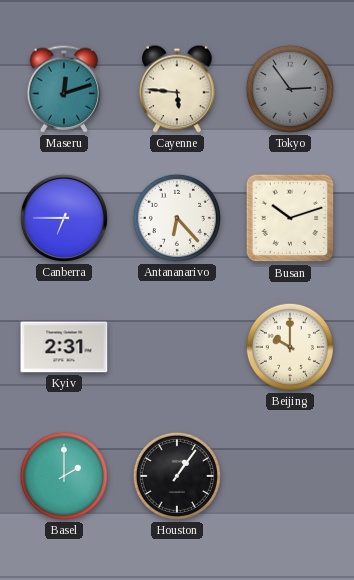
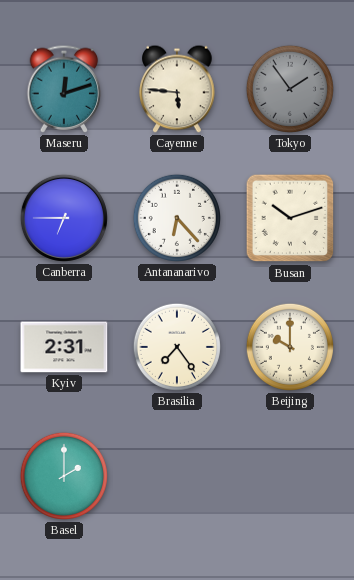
Tokyo: 2:54 -> 1:54 (290, 89)
Brasilia: none -> 7:24 (177, 347)
Houston: 1:06 -> none (177, 476)
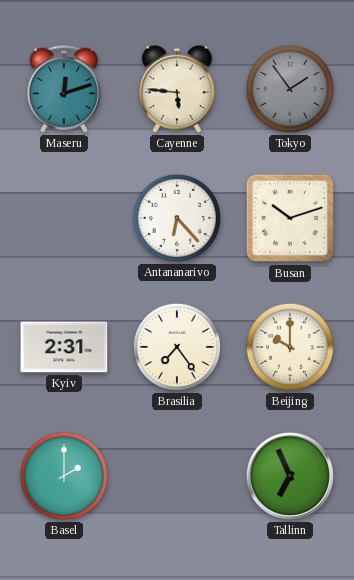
Canberra: 6:45 -> none (64, 218)
Tallinn: none -> 6:56 (290, 476)
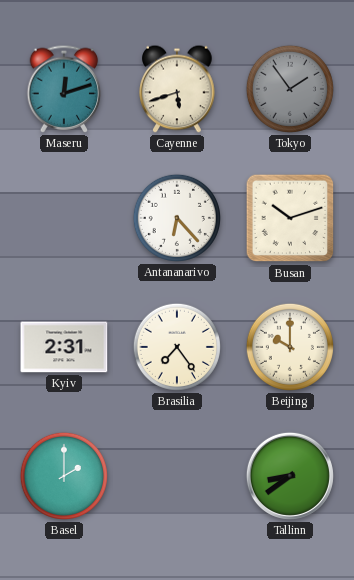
Cayenne: 5:46 -> 5:42 (177, 89)
Tallinn: 6:56 -> 8:39 (290, 476)
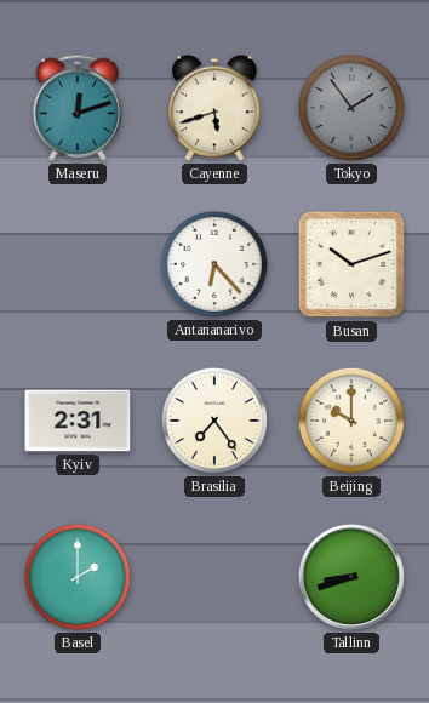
Tallinn: 8:39 -> 8:42 (351, 577)
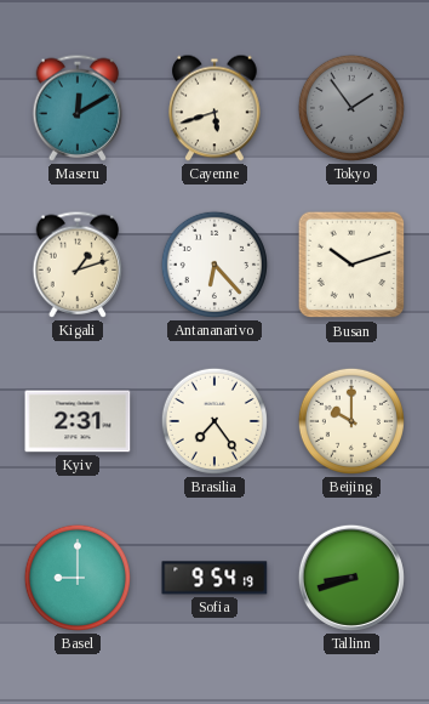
Maseru: 12:12 -> 12:10 (78, 108)
Kigali: none -> 1:12 (78, 265)
Basel: 2:00 -> 9:00 (78, 578)
Sofia: none -> 9:54 (215, 578)
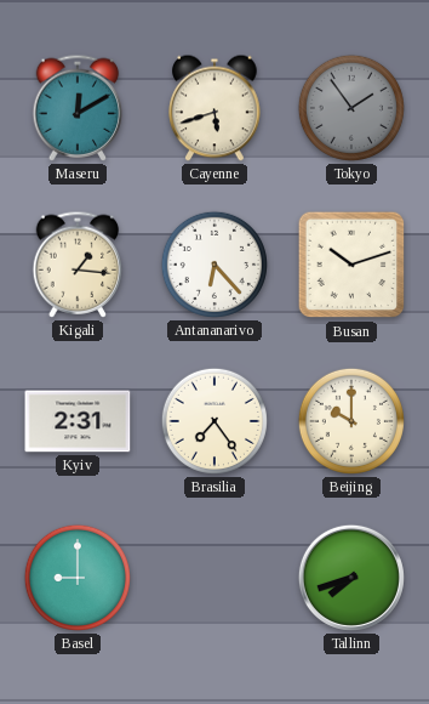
Kigali: 1:12 -> 1:16 (78, 265)
Sofia: 9:54 -> none (215, 578)
Tallinn: 8:42 -> 7:42 (351, 578)
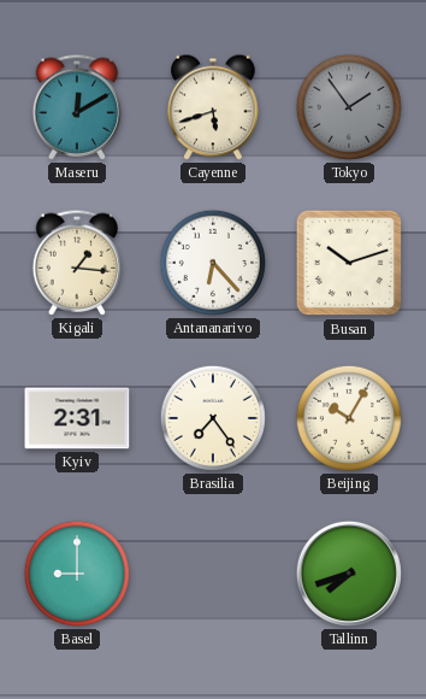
Beijing: 10:00 -> 10:05 (349, 418)
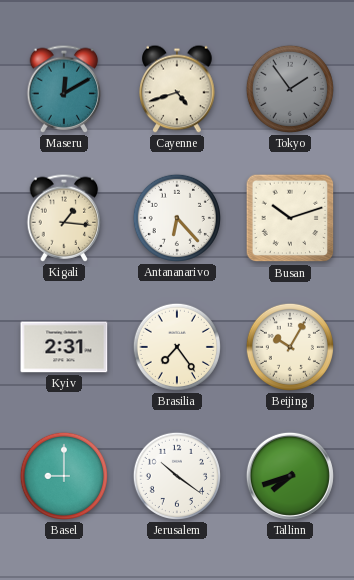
Cayenne: 5:42 -> 4:42 (177, 89)
Jerusalem: none -> 10:21 (177, 476)
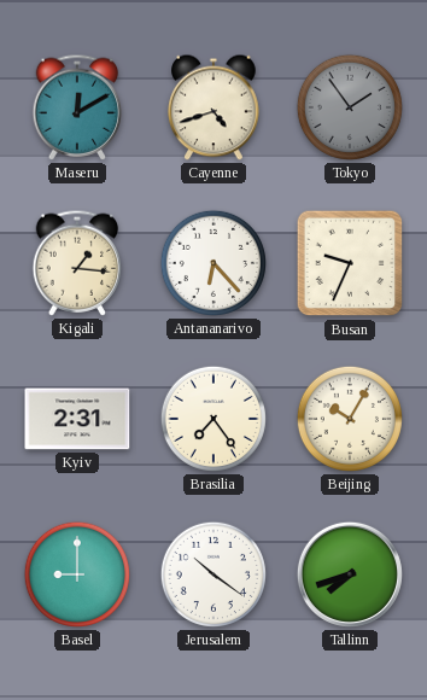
Busan: 10:12 -> 9:34 (350, 263)
